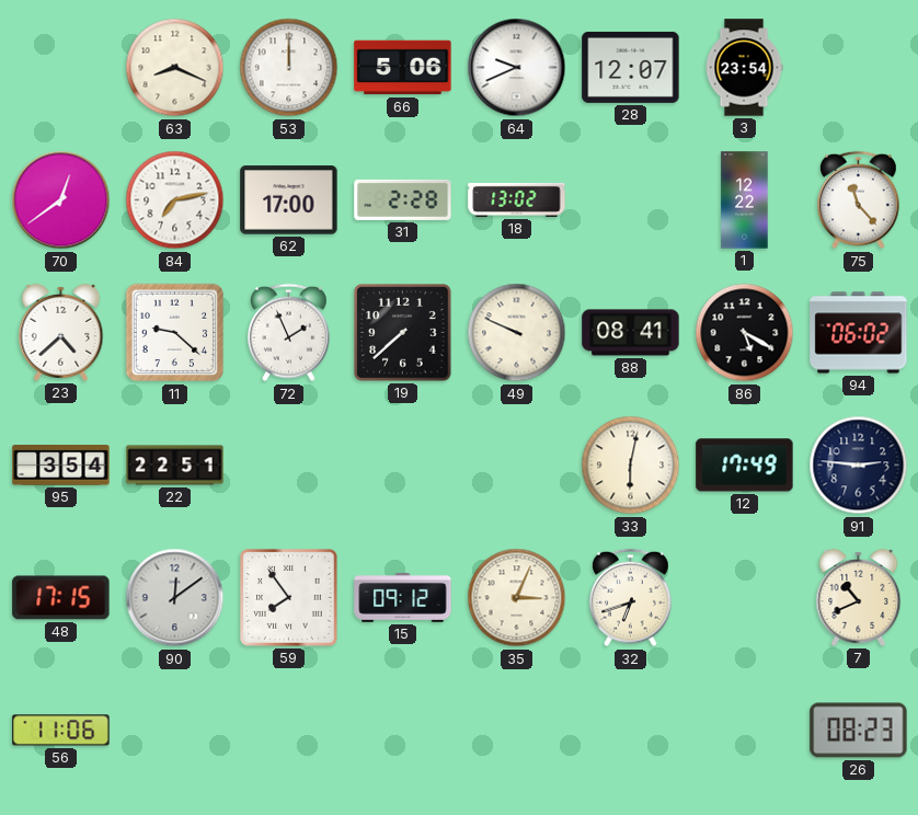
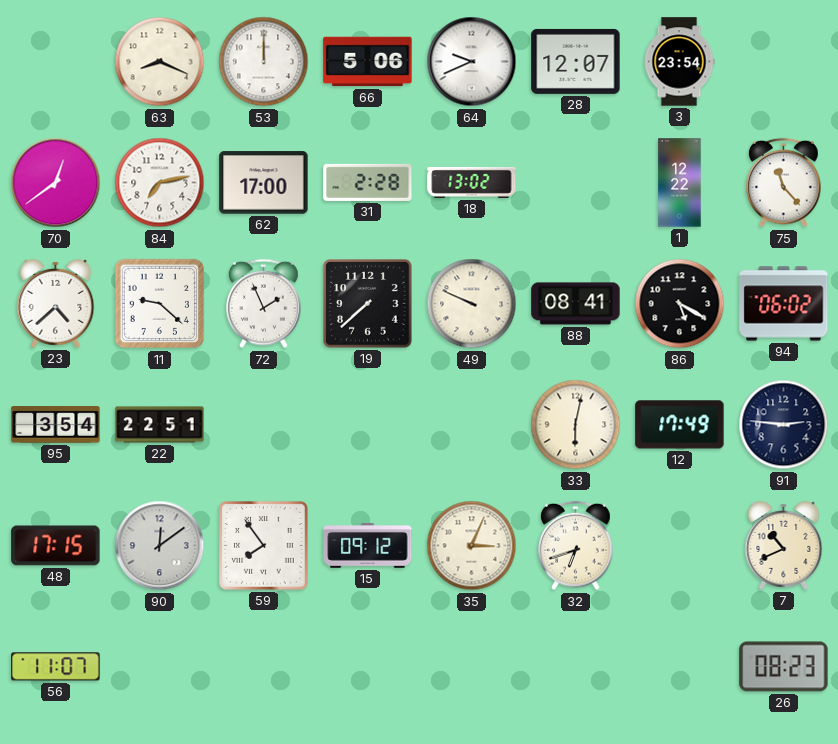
56: 11:06 -> 11:07 (56, 667)
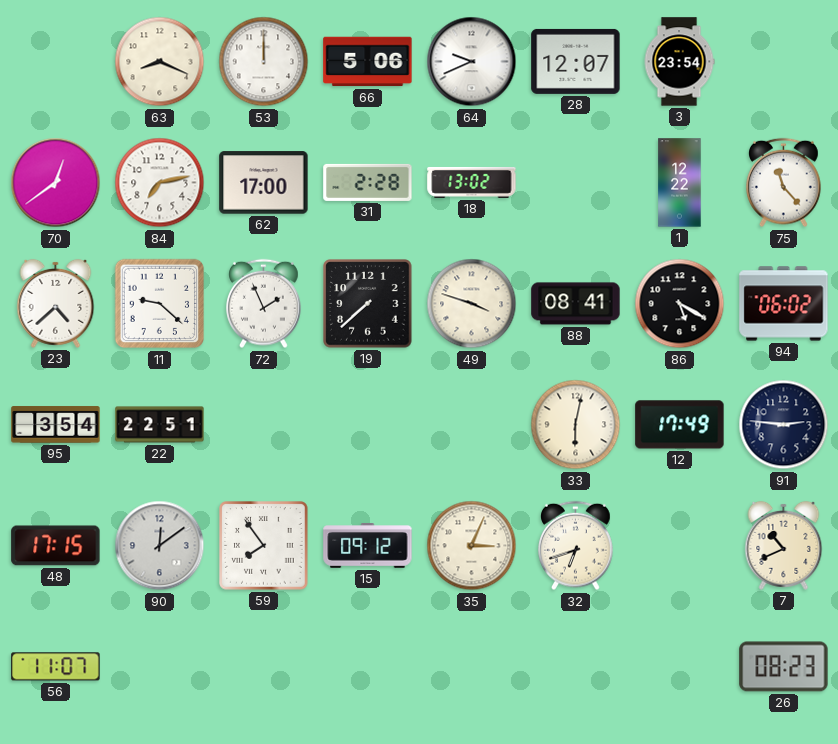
49: 9:49 -> 3:48 (472, 304)
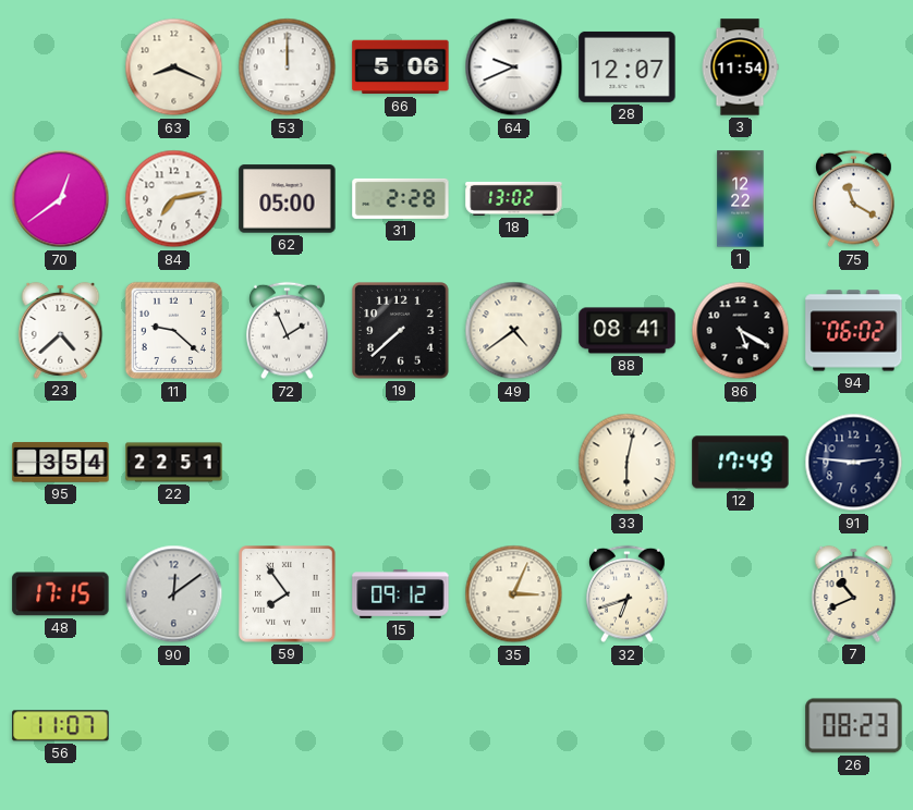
3: 23:54 -> 11:54 (740, 67)
62: 17:00 -> 05:00 (288, 199)
75: 11:23 -> 11:20 (854, 199)
49: 3:48 -> 4:39 (514, 331)
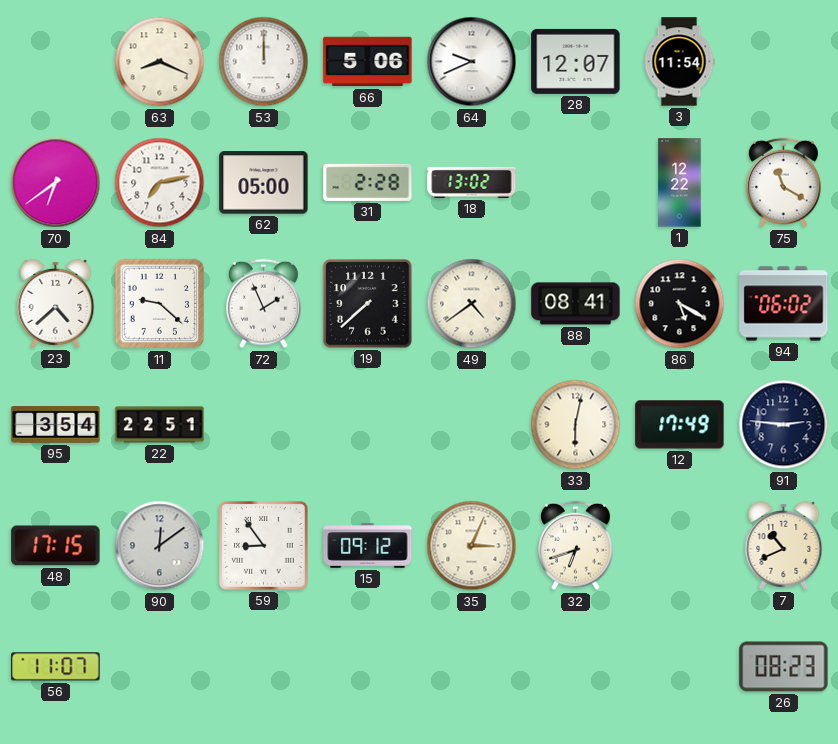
70: 12:39 -> 6:39 (56, 183)
59: 7:54 -> 8:54 (264, 546)
